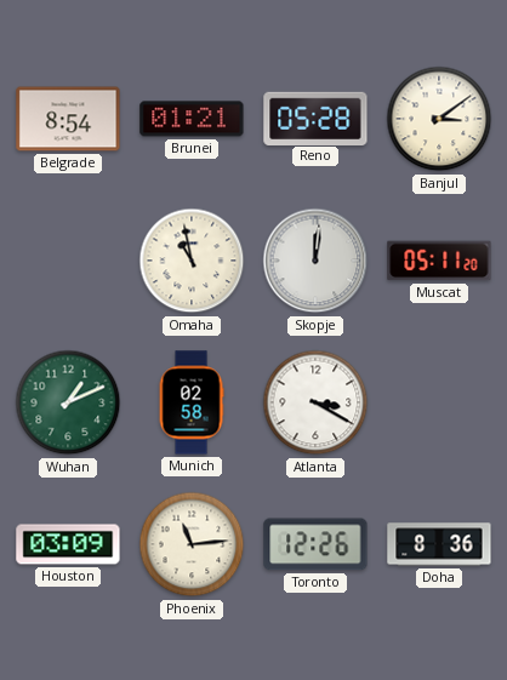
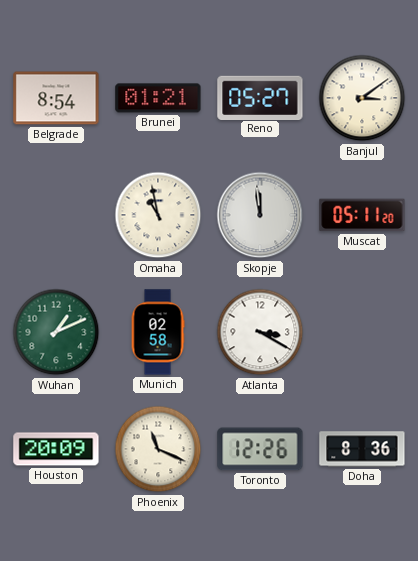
Reno: 05:28 -> 05:27 (260, 97)
Skopje: 12:01 -> 11:59 (260, 215)
Houston: 03:09 -> 20:09 (56, 449)
Phoenix: 11:14 -> 11:19 (158, 449)
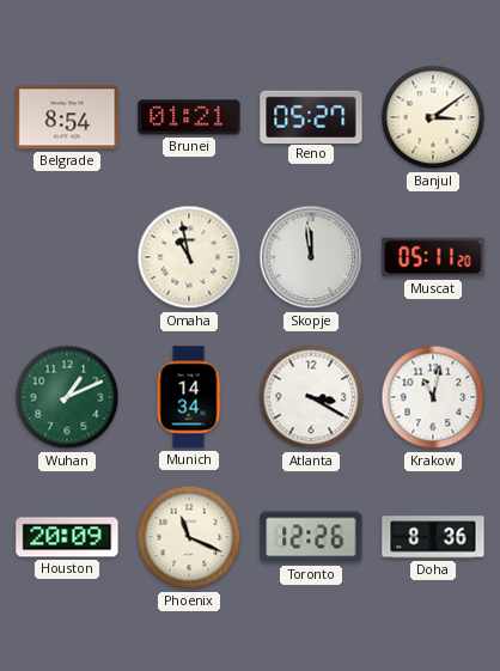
Munich: 02:58 -> 14:34 (189, 397)
Krakow: none -> 11:02 (433, 397)
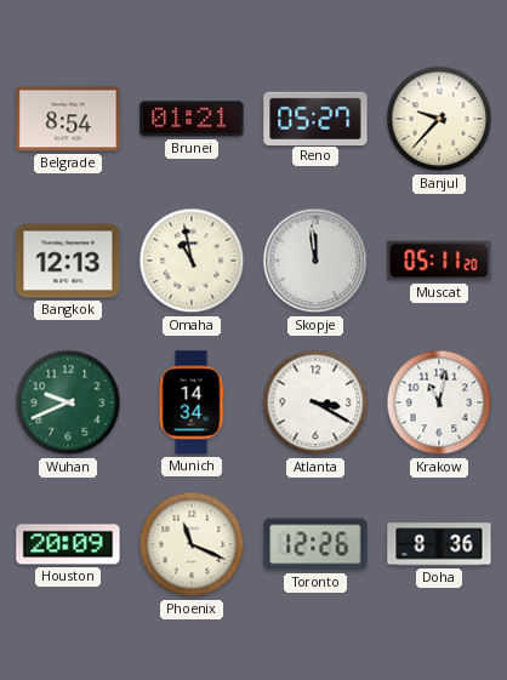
Banjul: 3:09 -> 9:37 (439, 119)
Bangkok: none -> 12:13 (68, 261)
Wuhan: 1:11 -> 9:41 (68, 402)
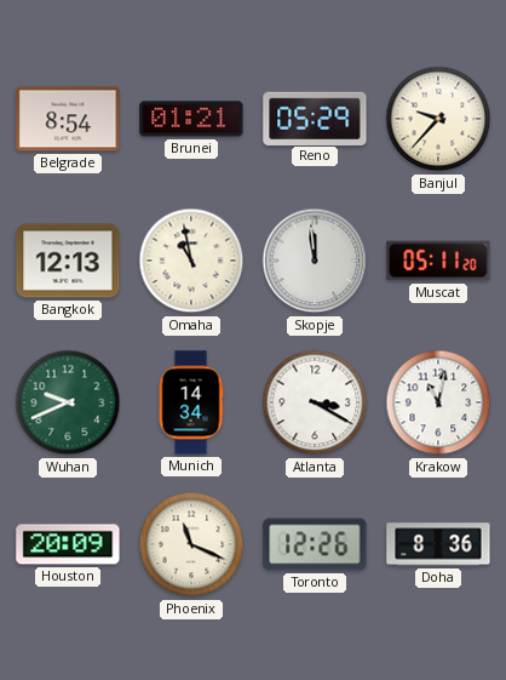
Reno: 05:27 -> 05:29 (315, 118)
